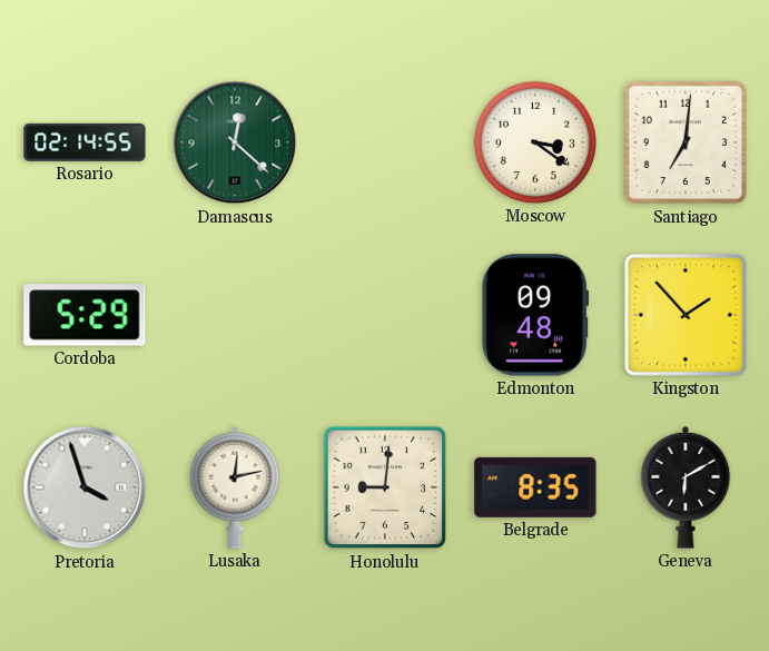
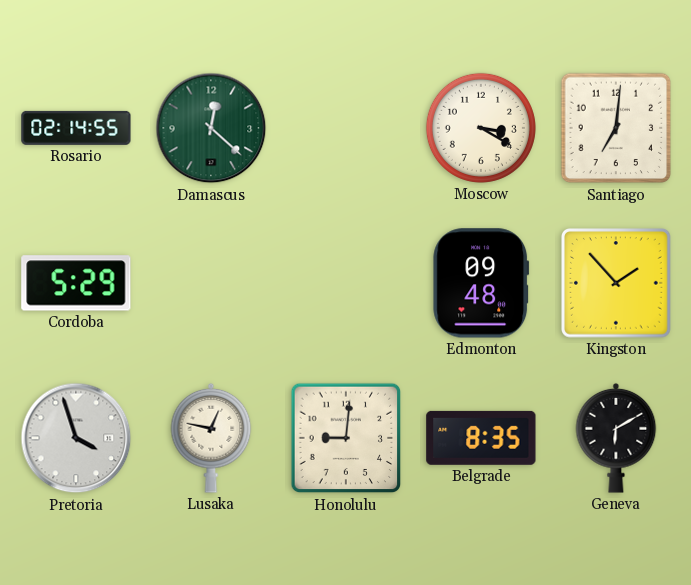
Moscow: 3:21 -> 3:20 (481, 128)
Lusaka: 12:13 -> 12:47 (211, 438)
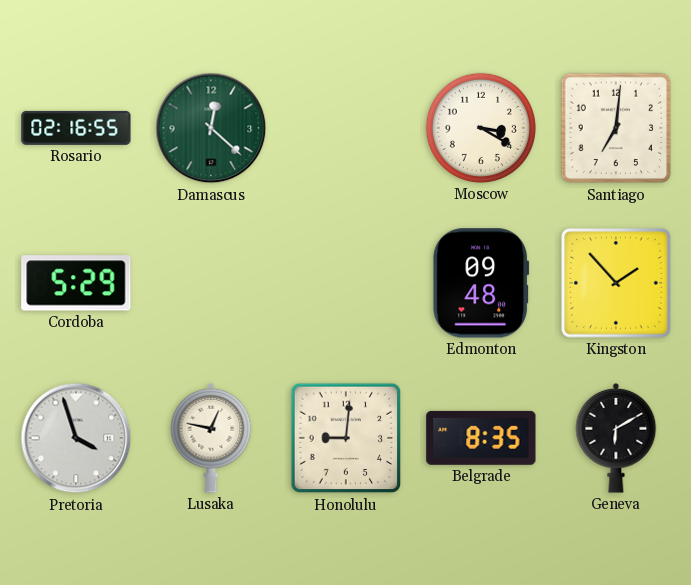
Rosario: 02:14 -> 02:16 (76, 128)
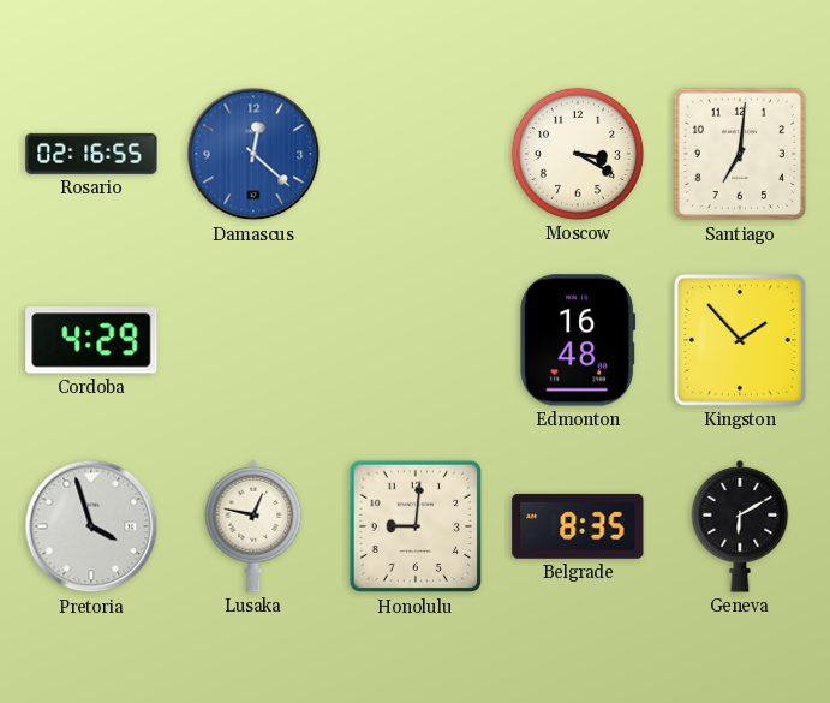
Damascus dial: green -> blue (253, 154)
Cordoba: 5:29 -> 4:29 (91, 340)
Edmonton: 09:48 -> 16:48 (578, 340)
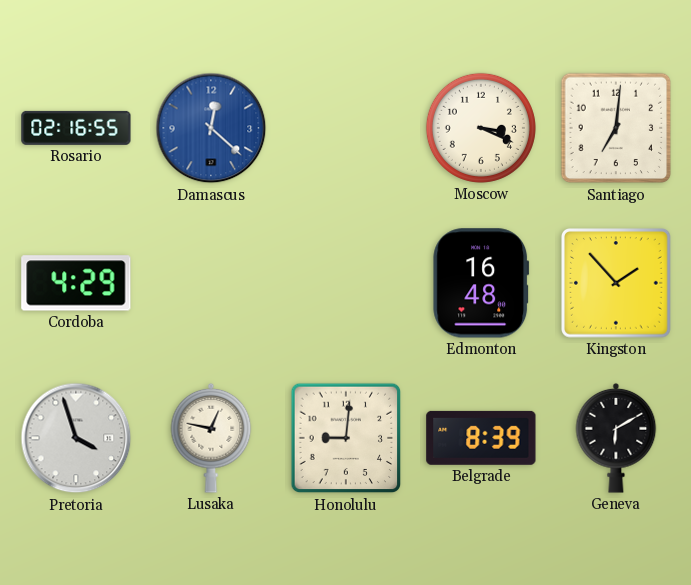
Moscow: 3:20 -> 3:19 (481, 128)
Belgrade: 8:35 -> 8:39 (481, 438)
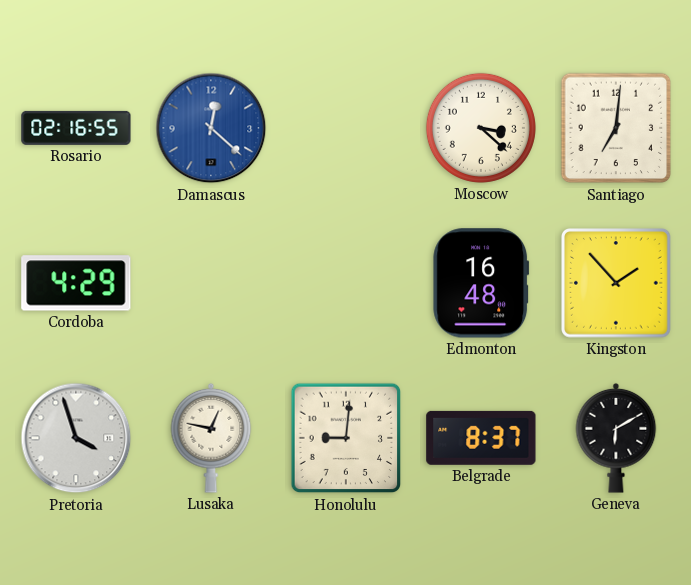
Moscow: 3:19 -> 3:22 (481, 128)
Belgrade: 8:39 -> 8:37 (481, 438)
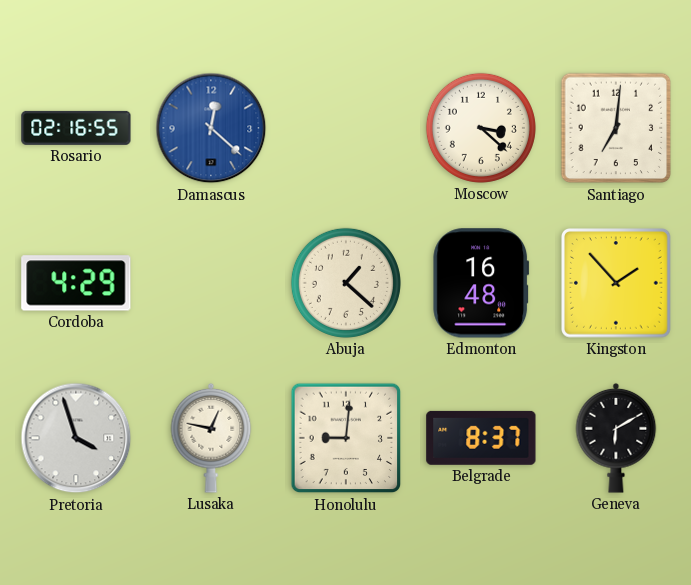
Abuja: none -> 1:22 (346, 283)
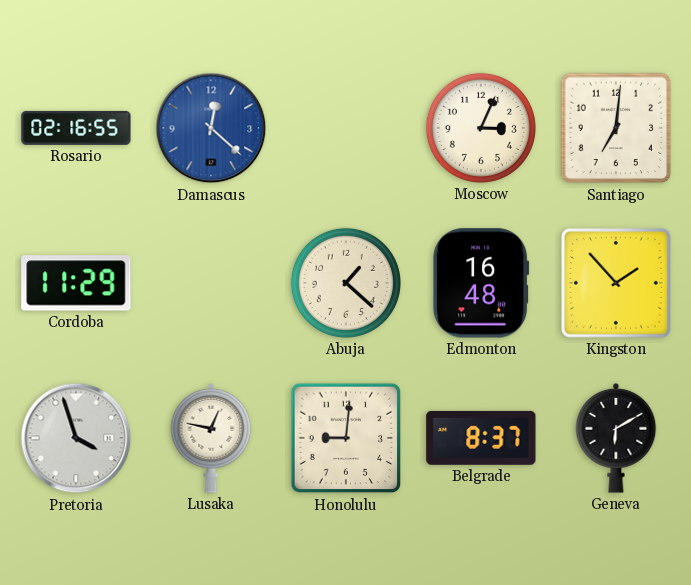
Moscow: 3:22 -> 3:04 (481, 128)
Cordoba: 4:29 -> 11:29 (76, 283)
